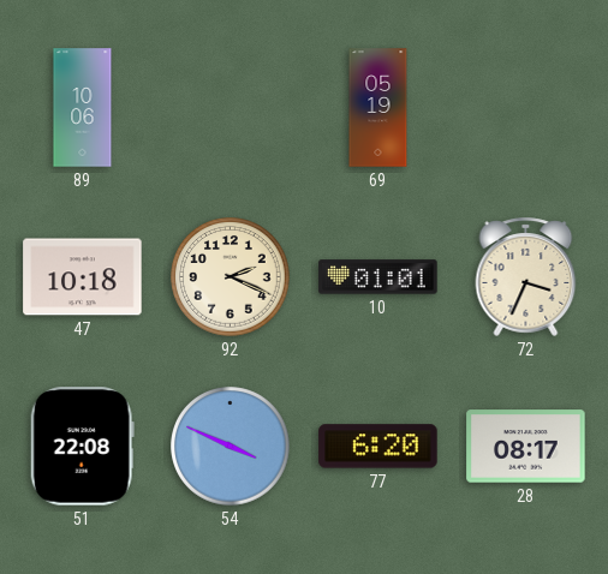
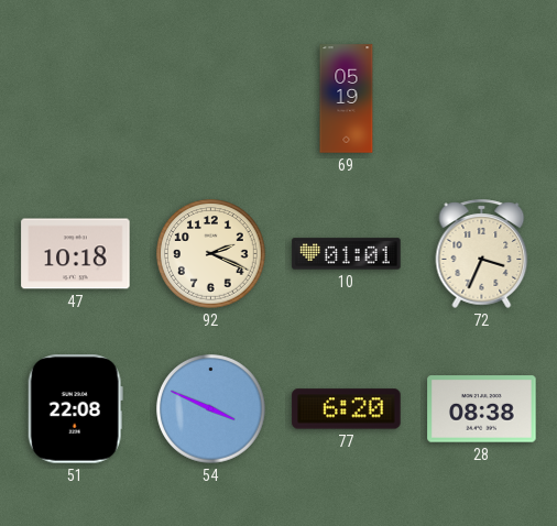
89: 10:06 -> none (83, 108)
28: 08:17 -> 08:38 (482, 409)
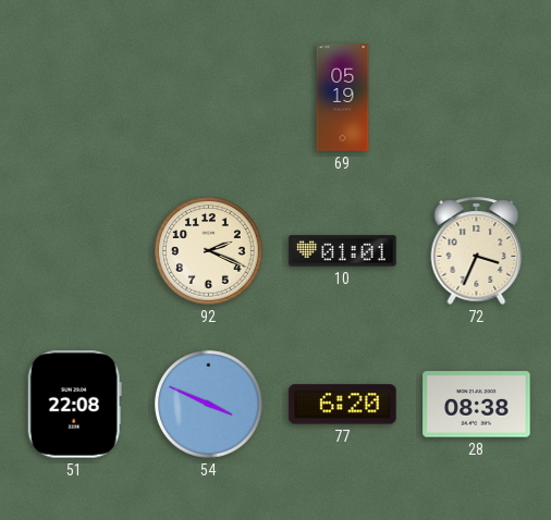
47: 10:18 -> none (76, 254)
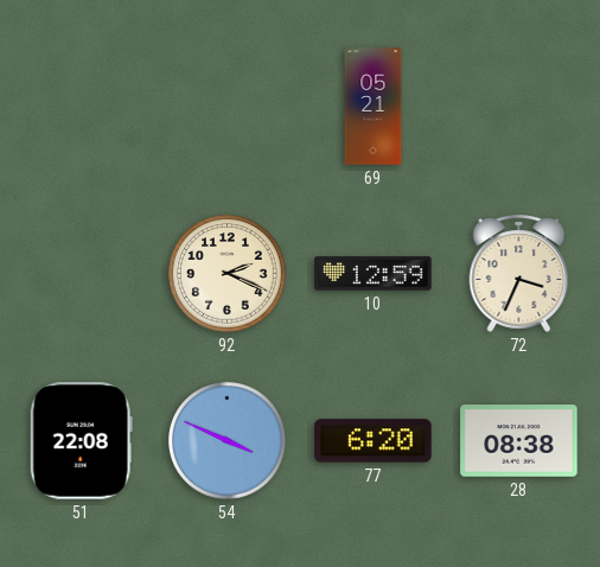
69: 05:19 -> 05:21 (374, 107)
10: 01:01 -> 12:59 (374, 274)
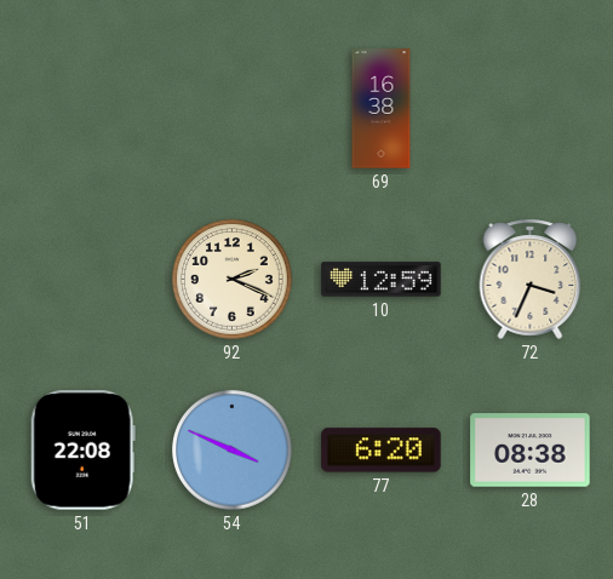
69: 05:21 -> 16:38 (382, 109)
